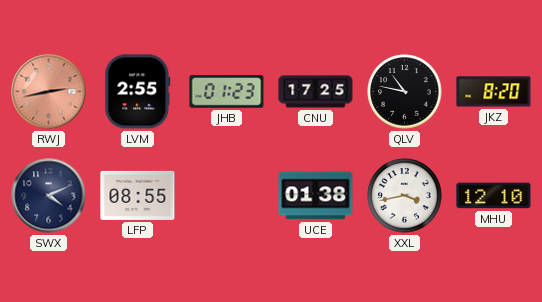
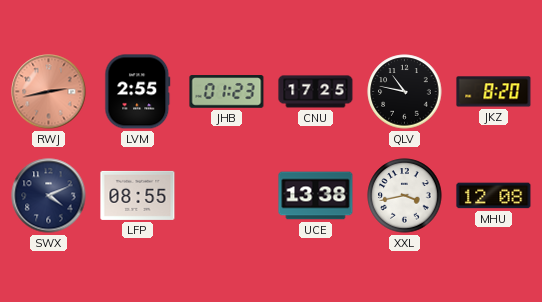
UCE: 01:38 -> 13:38 (316, 196)
MHU: 12:10 -> 12:08 (494, 196)
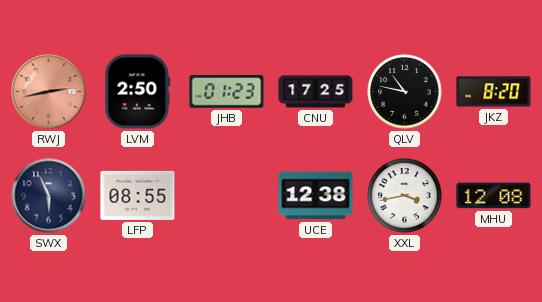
LVM: 2:55 -> 2:50 (138, 92)
SWX: 4:11 -> 5:56 (49, 196)
UCE: 13:38 -> 12:38 (316, 196)
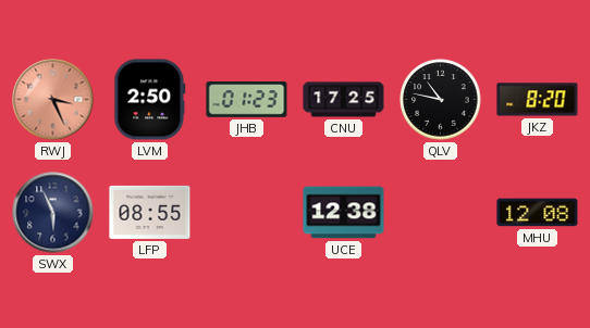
RWJ: 2:43 -> 3:26 (53, 100)
XXL: 3:43 -> none (405, 196)
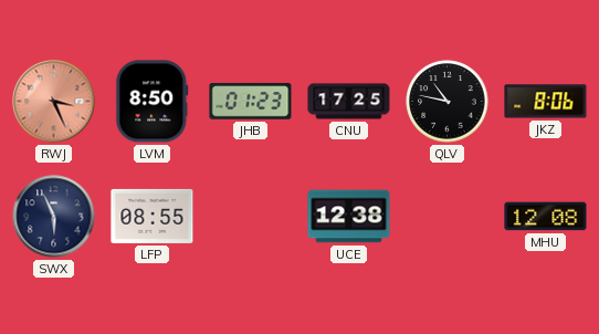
LVM: 2:50 -> 8:50 (153, 102)
JKZ: 8:20 -> 8:06 (546, 102)
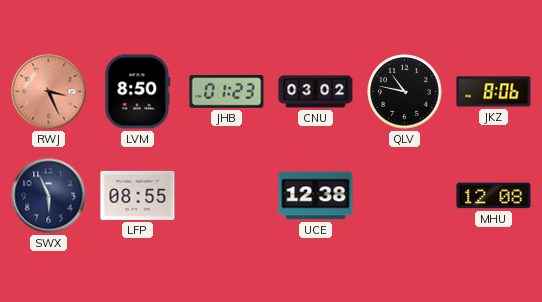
CNU: 17:25 -> 03:02 (316, 92)
